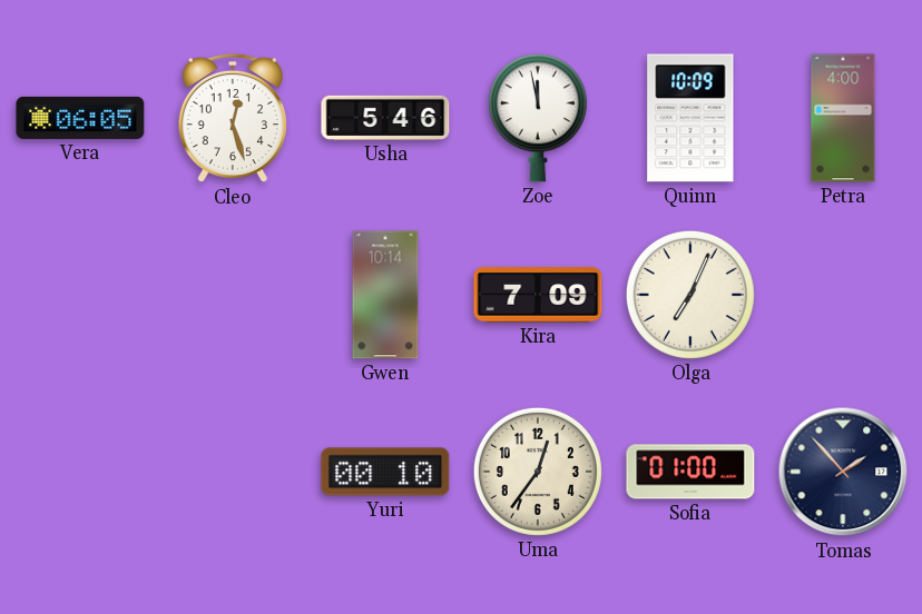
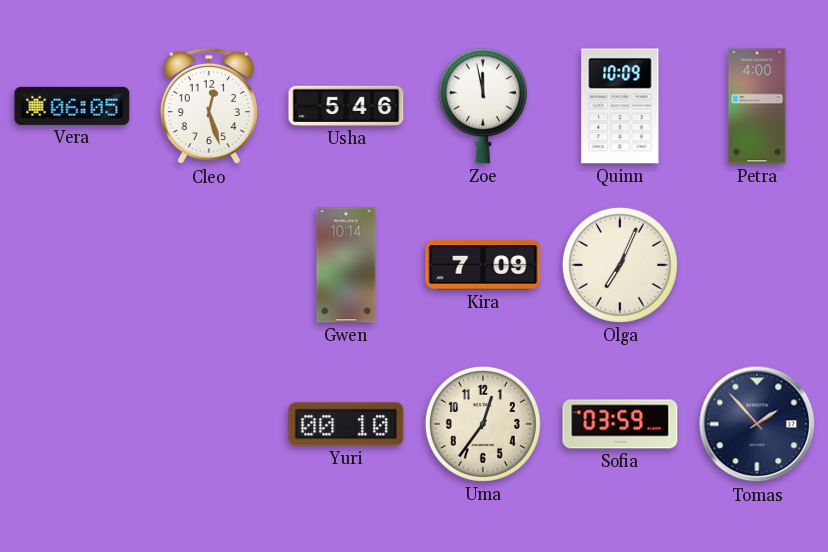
Sofia: 01:00 -> 03:59 (620, 424)
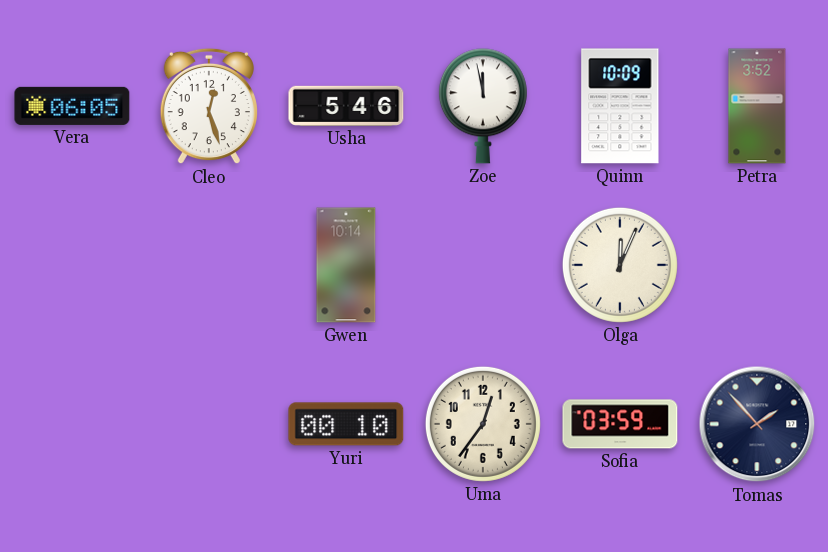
Petra: 4:00 -> 3:52 (757, 106)
Kira: 7:09 -> none (483, 265)
Olga: 7:04 -> 12:04 (620, 265)
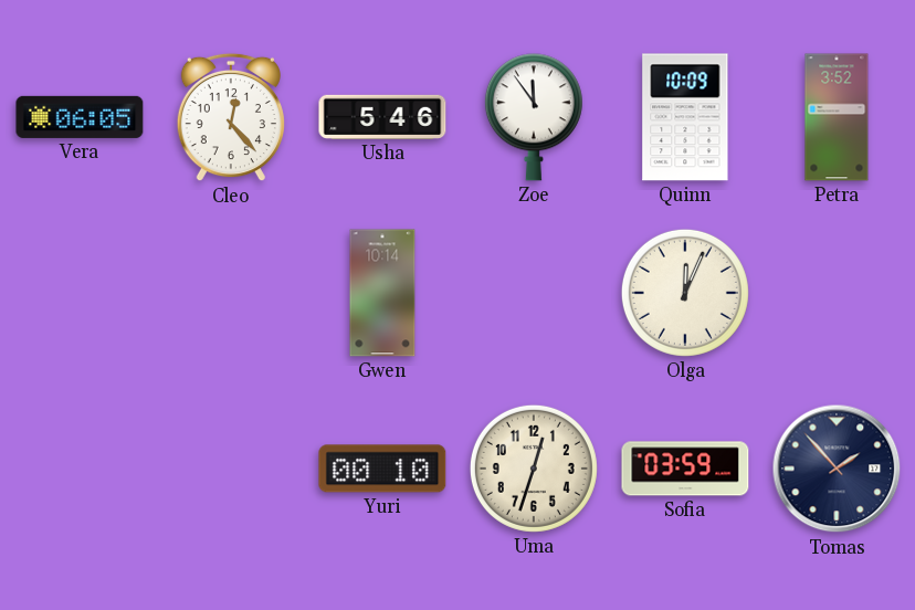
Cleo: 12:27 -> 12:23 (231, 117)
Zoe: 11:58 -> 11:54 (534, 117)
Uma: 12:36 -> 12:33 (534, 469)
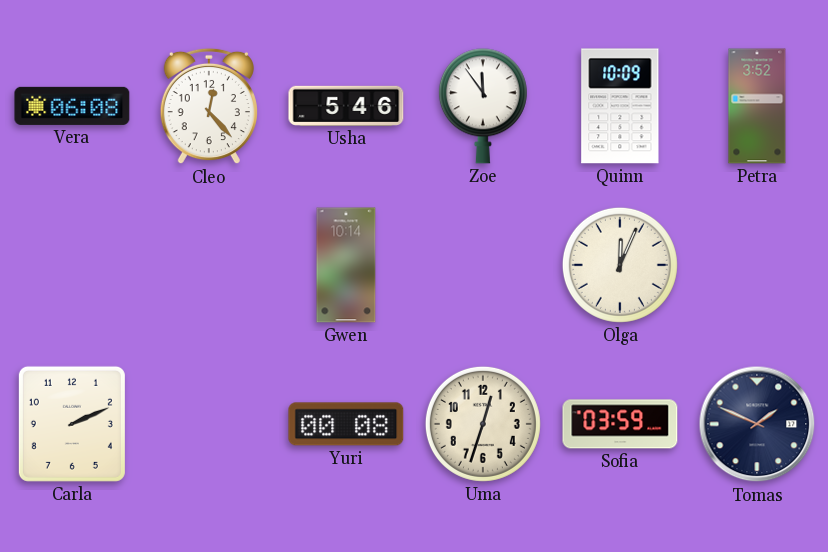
Vera: 06:05 -> 06:08 (72, 106)
Carla: none -> 2:11 (72, 424)
Yuri: 00:10 -> 00:08 (346, 424)
Tomas: 1:53 -> 1:49 (757, 424)
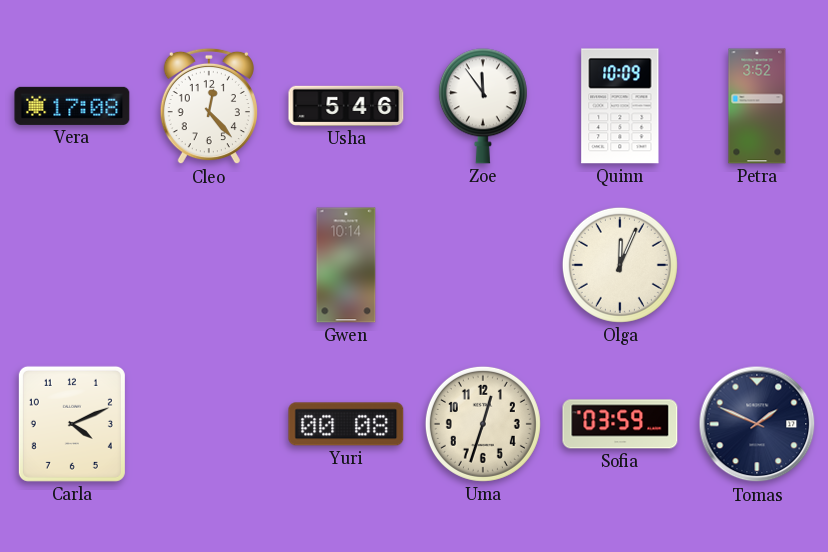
Vera: 06:08 -> 17:08 (72, 106)
Carla: 2:11 -> 4:11 (72, 424)
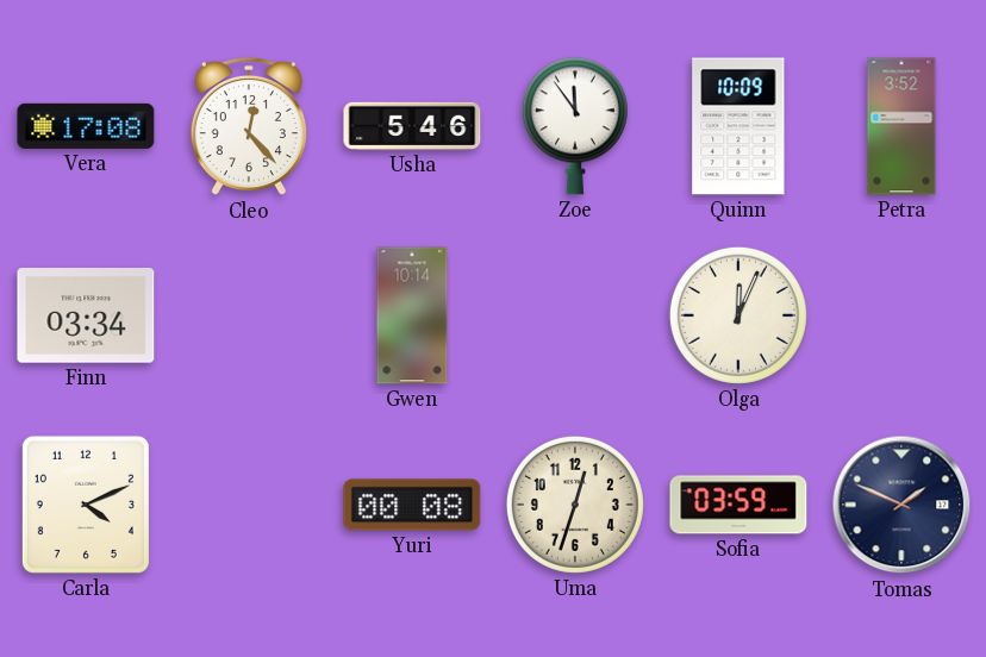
Finn: none -> 03:34 (86, 317)
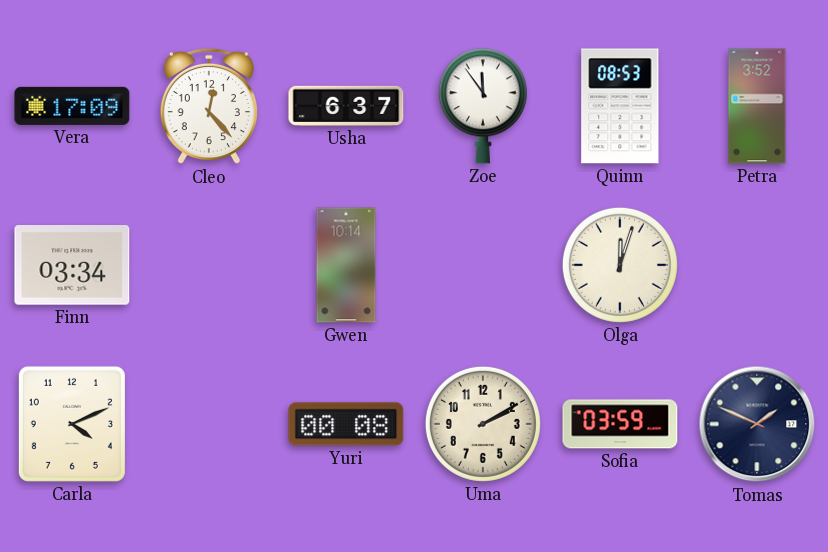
Vera: 17:08 -> 17:09 (72, 106)
Usha: 5:46 -> 6:37 (346, 106)
Quinn: 10:09 -> 08:53 (620, 106)
Olga: 12:04 -> 12:03 (620, 265)
Uma: 12:33 -> 2:10 (483, 424)
